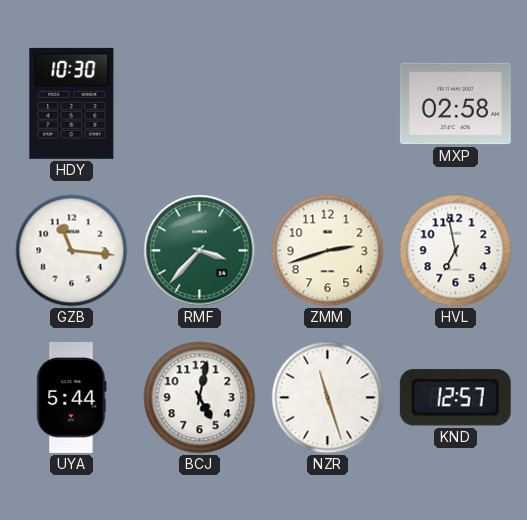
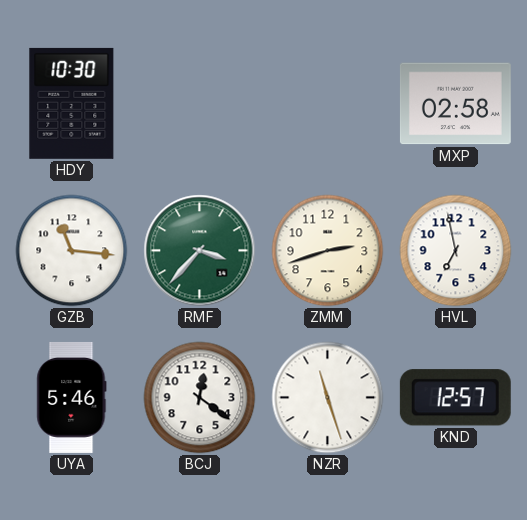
UYA: 5:44 -> 5:46 (72, 397)
BCJ: 5:02 -> 12:21 (200, 398)
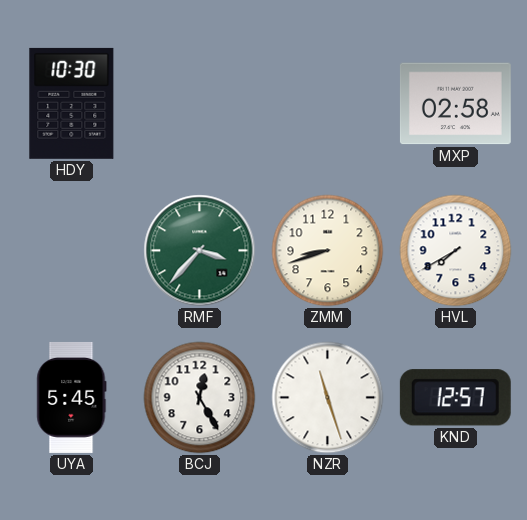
GZB: 11:16 -> none (72, 251)
ZMM: 2:42 -> 8:42 (328, 251)
HVL: 6:58 -> 7:40 (456, 251)
UYA: 5:46 -> 5:45 (72, 397)
BCJ: 12:21 -> 12:25 (200, 398)
